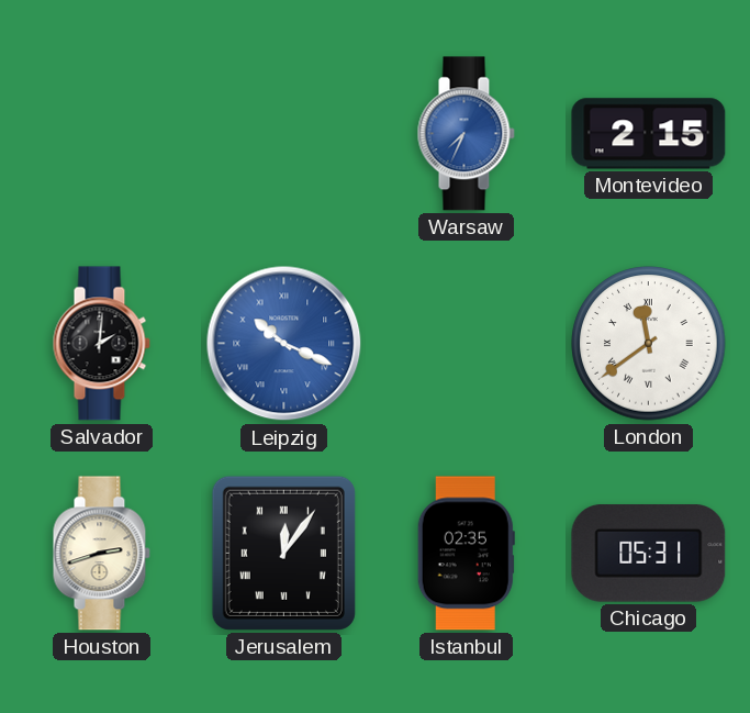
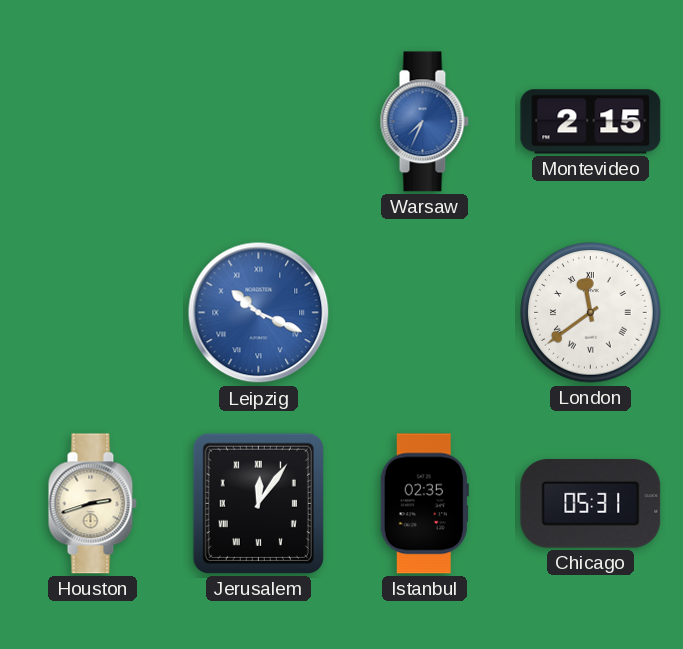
Salvador: 2:01 -> none (101, 344)
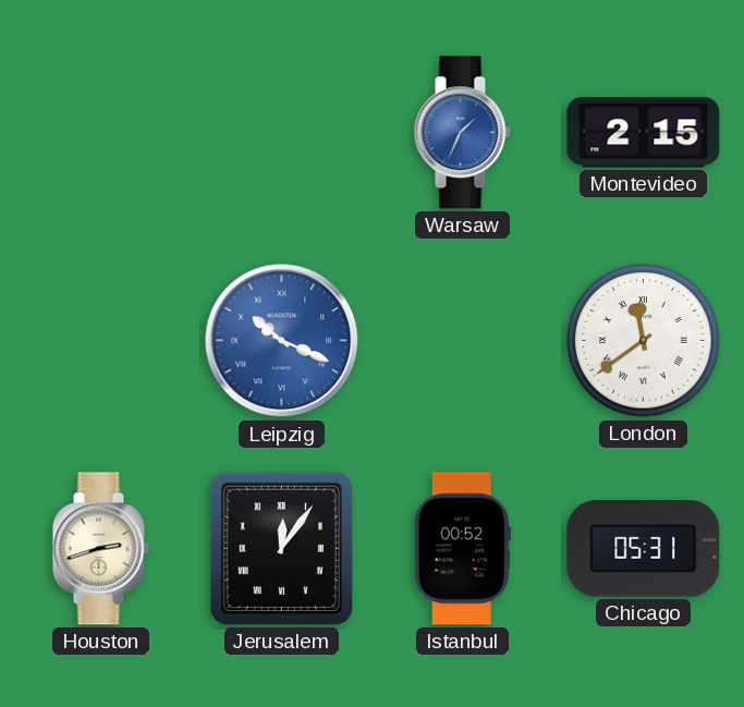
Warsaw: 7:34 -> 1:34 (462, 133)
Istanbul: 02:35 -> 00:52 (462, 549)
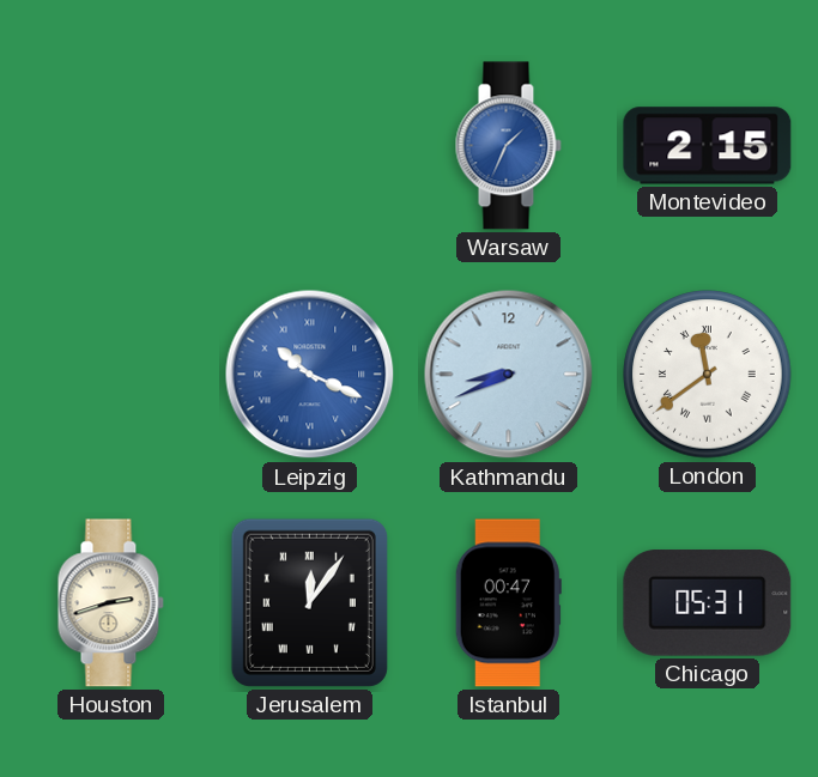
Kathmandu: none -> 8:41 (509, 375)
Istanbul: 00:52 -> 00:47 (508, 603)
